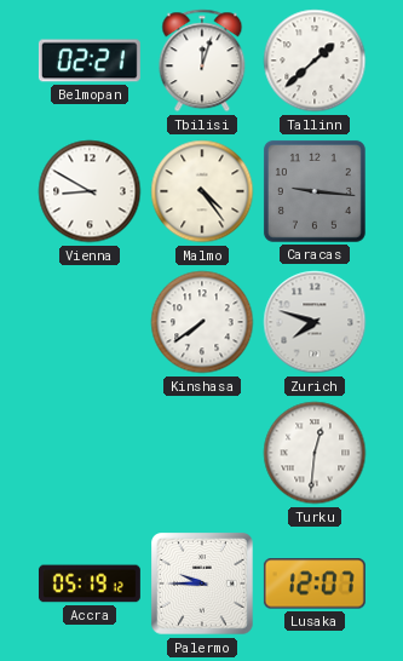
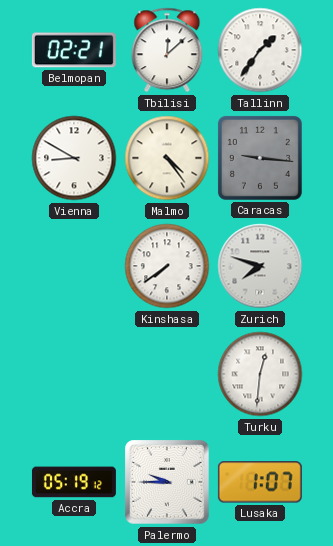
Tbilisi: 12:03 -> 12:08 (167, 50)
Tallinn: 1:38 -> 1:36 (260, 50)
Lusaka: 12:07 -> 1:07 (260, 482)
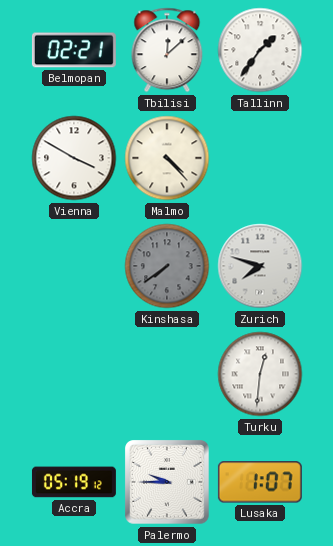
Vienna: 8:50 -> 3:50 (74, 158)
Malmo: 4:24 -> 4:23 (167, 158)
Caracas: 9:16 -> none (260, 158)
Kinshasa dial: white -> grey (167, 266)
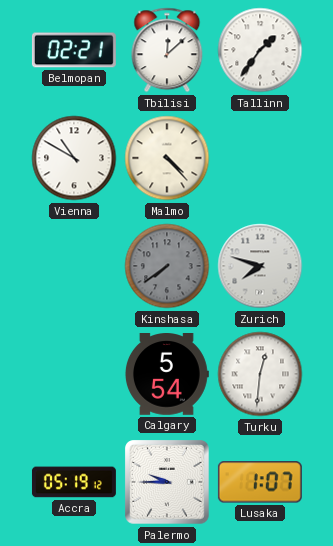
Vienna: 3:50 -> 10:50 (74, 158)
Calgary: none -> 5:54 (167, 374)
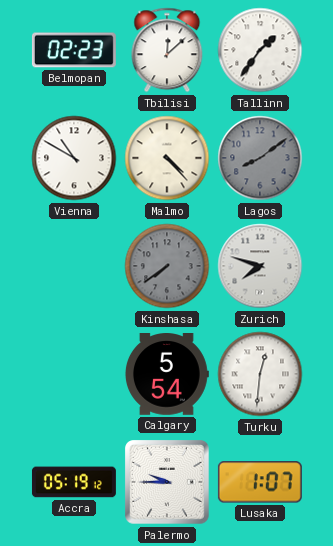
Belmopan: 02:21 -> 02:23 (74, 50)
Lagos: none -> 8:09 (260, 158)
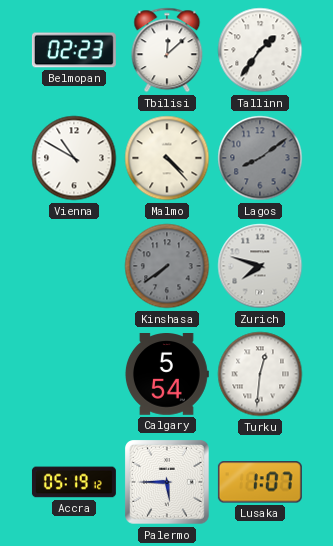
Palermo: 9:45 -> 5:45 (167, 482)
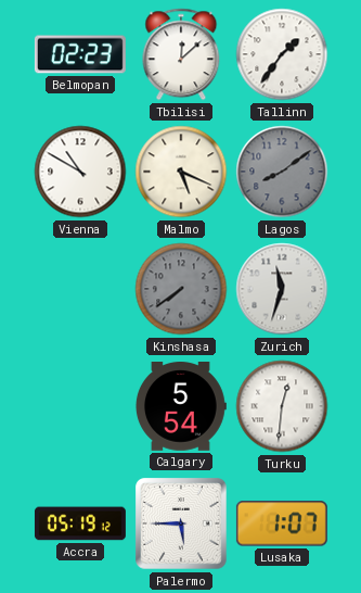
Malmo: 4:23 -> 5:19 (181, 172)
Zurich: 7:48 -> 11:33 (282, 289)
